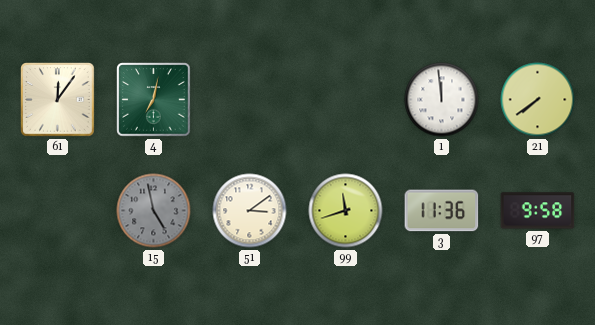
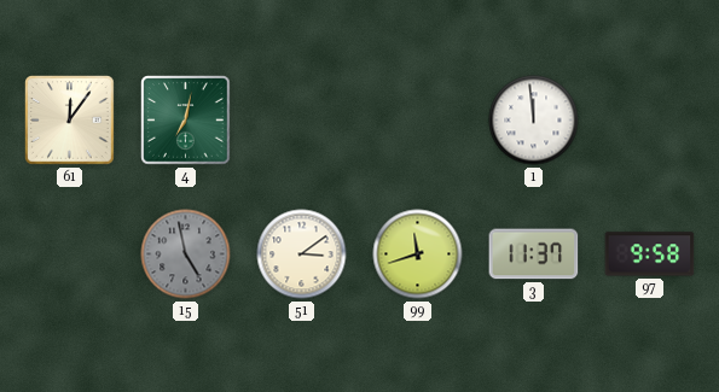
21: 7:39 -> none (538, 100)
3: 11:36 -> 11:37 (534, 254)
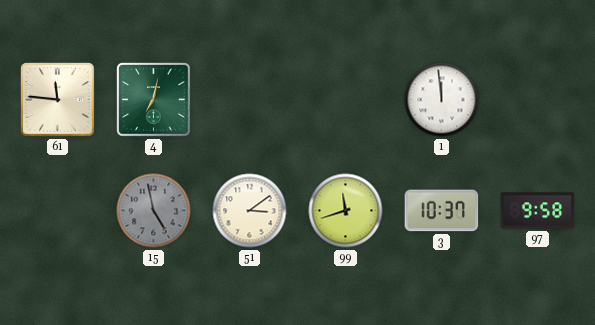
61: 12:06 -> 11:46 (58, 100)
3: 11:37 -> 10:37 (442, 211)
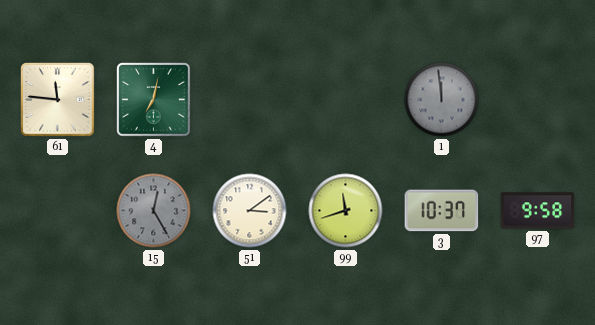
1 dial: white -> grey (442, 100)
15: 4:58 -> 12:25 (154, 211)
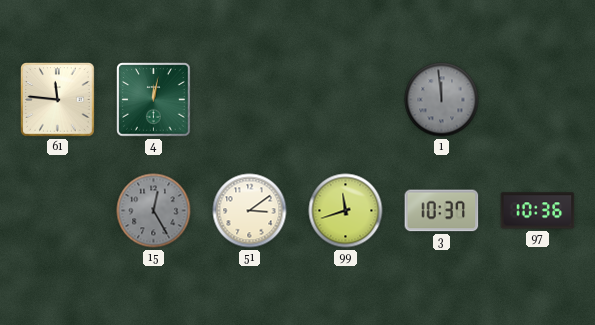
4: 7:02 -> 12:02 (154, 100)
97: 9:58 -> 10:36 (538, 211)
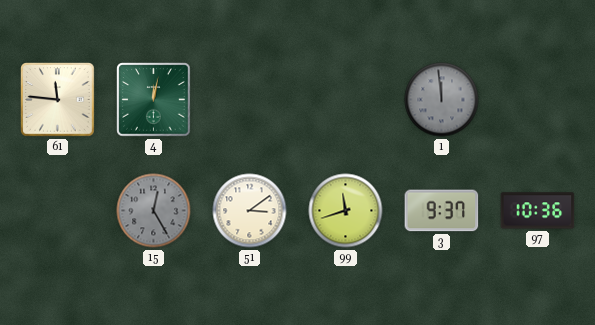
3: 10:37 -> 9:37 (442, 211)
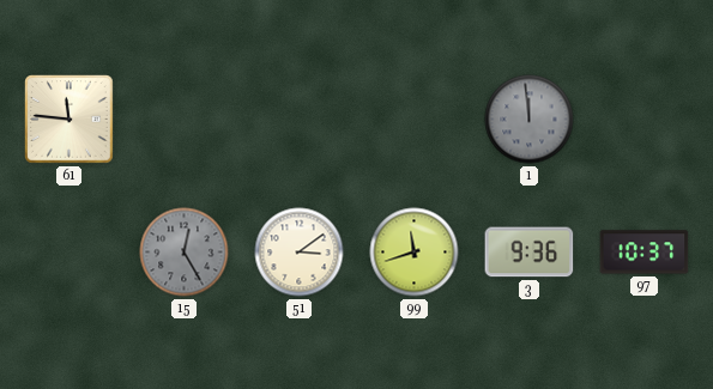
4: 12:02 -> none (154, 100)
3: 9:37 -> 9:36 (530, 253)
97: 10:36 -> 10:37 (645, 253)
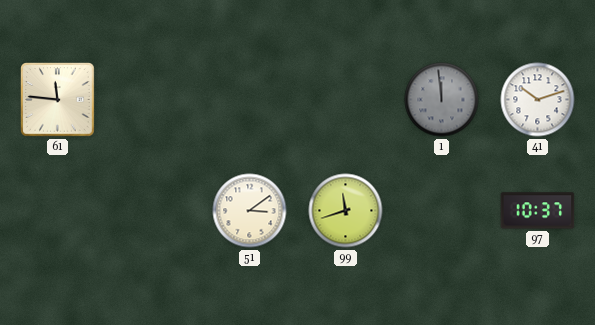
41: none -> 10:12 (538, 100)
15: 12:25 -> none (185, 253)
3: 9:36 -> none (530, 253)
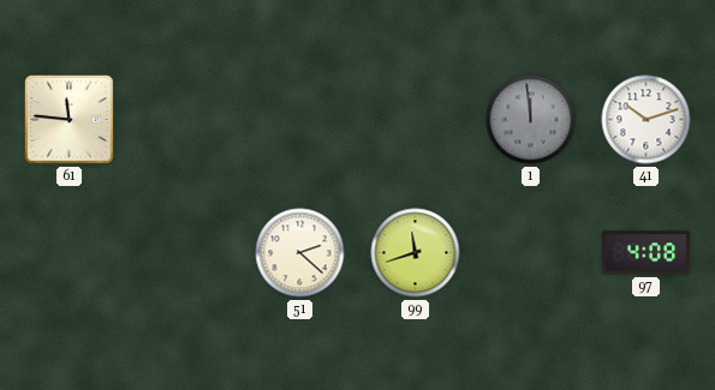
51: 3:09 -> 2:22 (300, 253)
97: 10:37 -> 4:08 (647, 253)
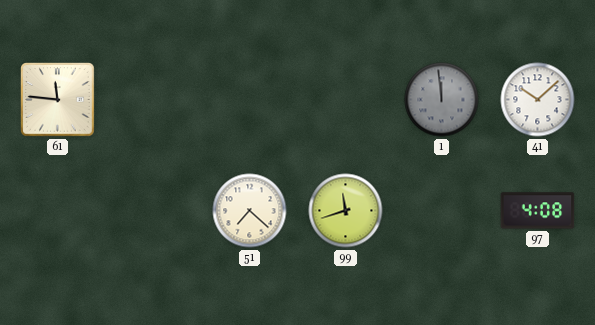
41: 10:12 -> 10:08 (538, 100)
51: 2:22 -> 7:22 (250, 211)
